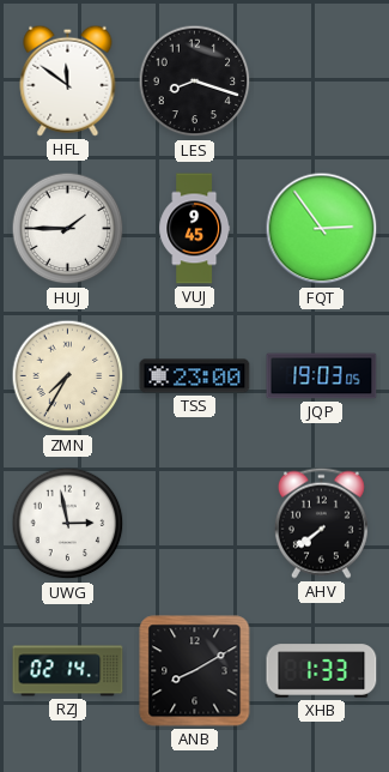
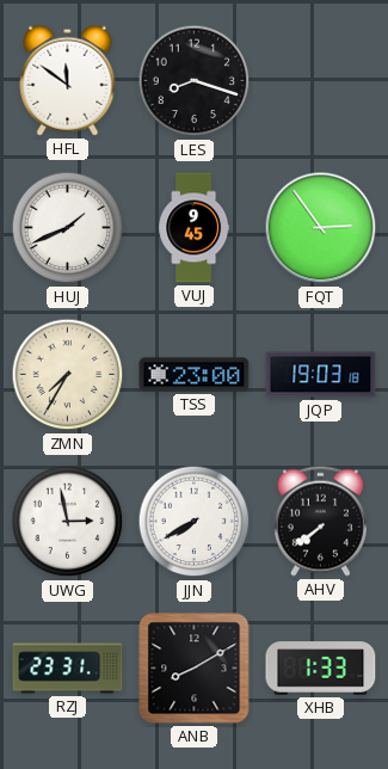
HUJ: 1:45 -> 1:41 (68, 228)
JQP: 19:03:05 -> 19:03:18 (321, 375)
JJN: none -> 7:40 (195, 522)
RZJ: 02:14 -> 23:31 (68, 669)
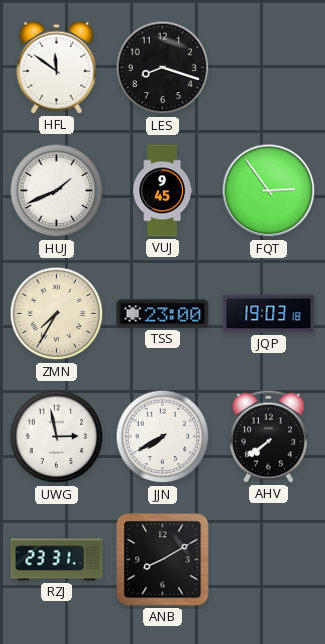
XHB: 1:33 -> none (321, 669)
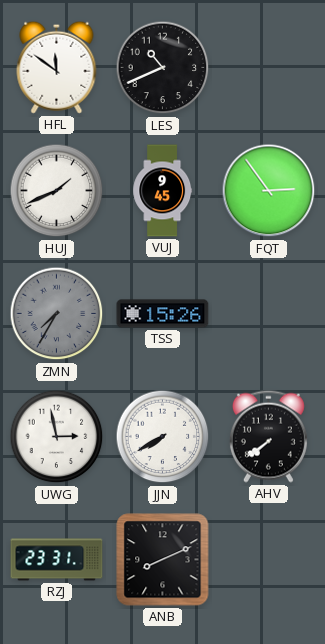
LES: 8:18 -> 10:41 (163, 68)
ZMN dial: cream -> grey (57, 314)
TSS: 23:00 -> 15:26 (163, 314)
JQP: 19:03 -> none (269, 314)
ANB: 8:10 -> 8:11 (163, 560)
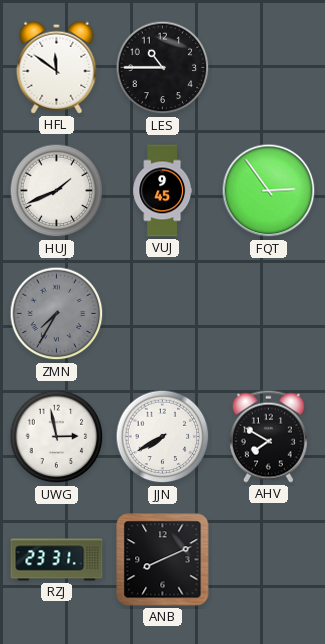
LES: 10:41 -> 10:45 (163, 68)
TSS: 15:26 -> none (163, 314)
AHV: 7:39 -> 7:50 (268, 436)
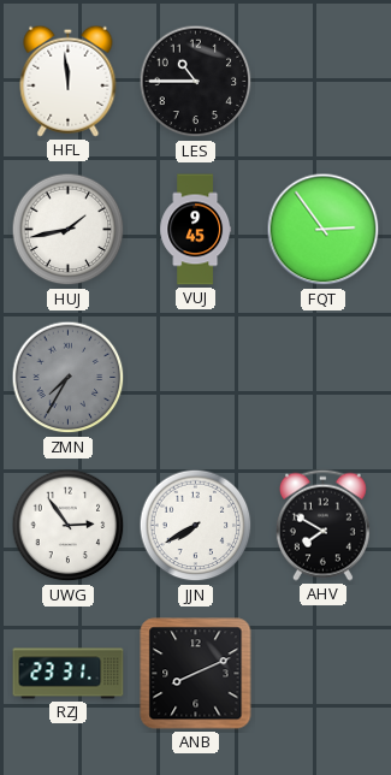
HFL: 11:51 -> 11:59 (69, 81)
HUJ: 1:41 -> 1:43 (69, 230)
UWG: 2:58 -> 2:54 (69, 526)
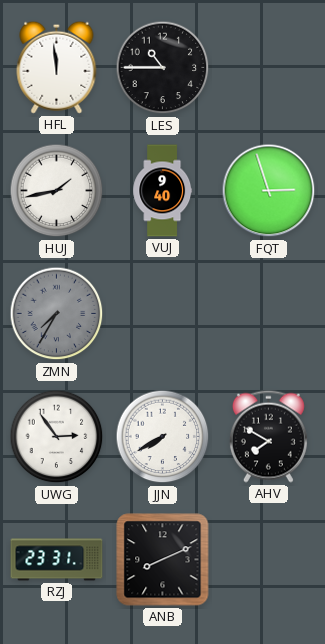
VUJ: 9:45 -> 9:40 (163, 191)
FQT: 2:54 -> 2:57 (269, 191)
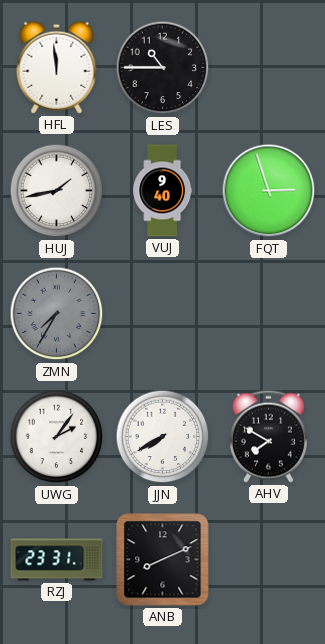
UWG: 2:54 -> 2:06 (57, 437)
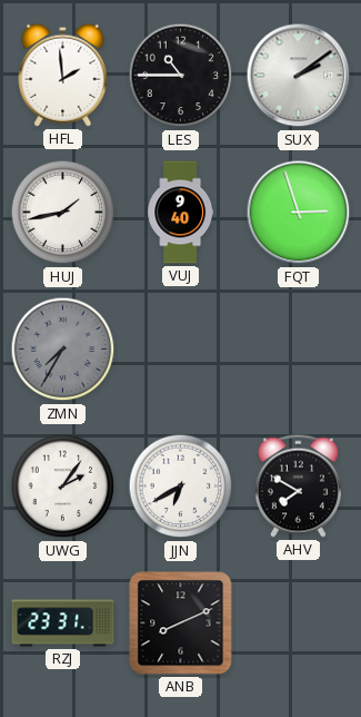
HFL: 11:59 -> 1:59 (63, 75)
SUX: none -> 2:09 (299, 76)
JJN: 7:40 -> 6:40 (181, 487)
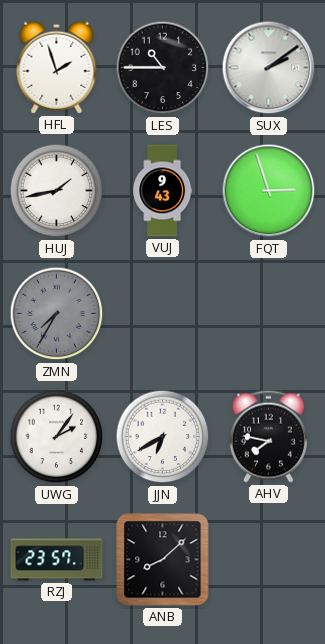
HFL: 1:59 -> 1:57 (57, 67)
VUJ: 9:40 -> 9:43 (163, 191)
AHV: 7:50 -> 7:47 (268, 436)
RZJ: 23:31 -> 23:57 (57, 560)
ANB: 8:11 -> 8:08 (163, 560)
